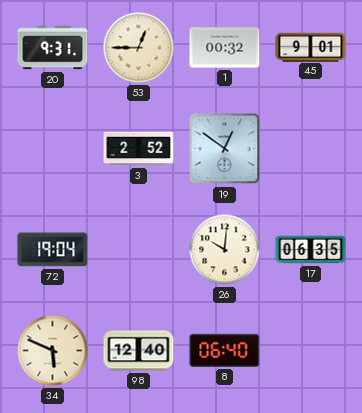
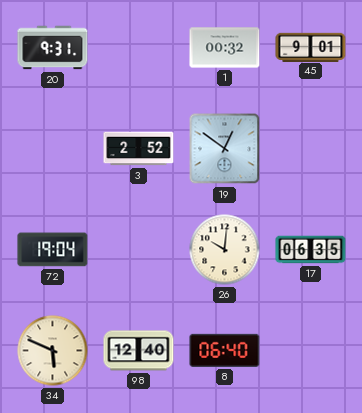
53: 12:45 -> none (139, 48)
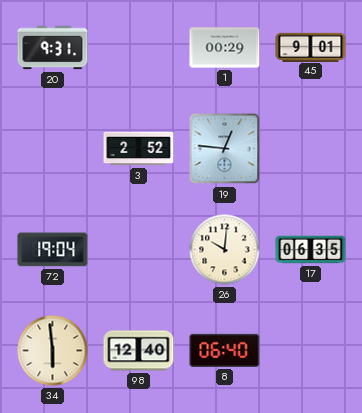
1: 00:32 -> 00:29 (225, 48)
19: 12:51 -> 12:46 (225, 149)
34: 5:49 -> 5:59 (53, 351)
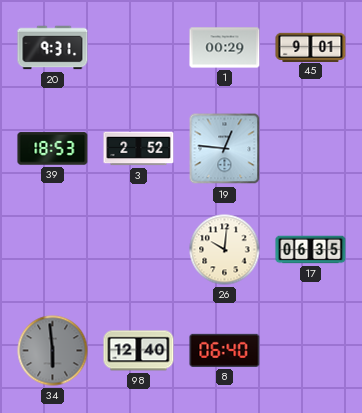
39: none -> 18:53 (53, 149)
72: 19:04 -> none (53, 250)
34 dial: cream -> grey (53, 351)
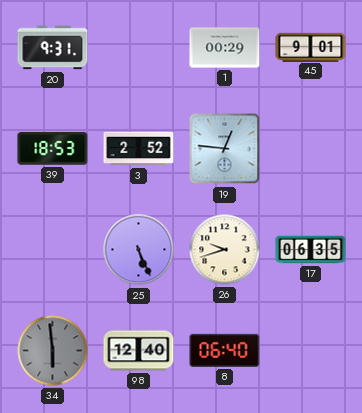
25: none -> 5:26 (139, 250)
26: 10:01 -> 9:42 (225, 250)
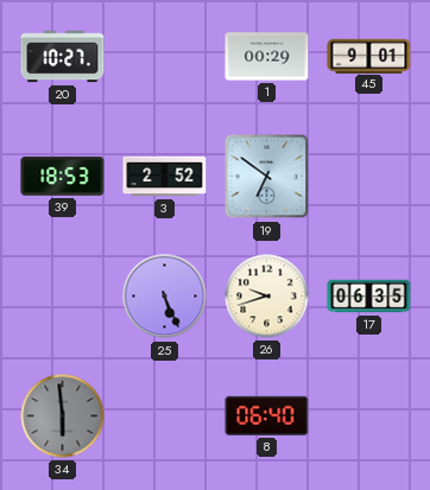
20: 9:31 -> 10:27 (63, 57)
19: 12:46 -> 6:51 (267, 177)
98: 12:40 -> none (139, 351)
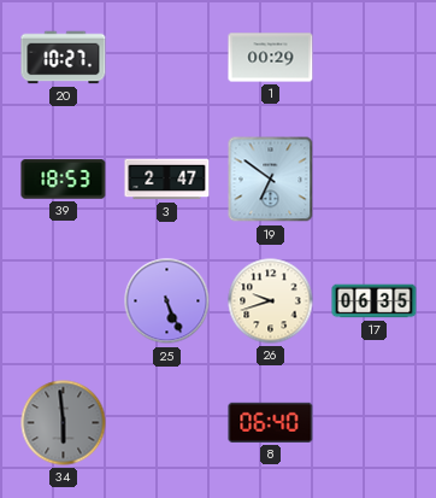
45: 9:01 -> none (369, 56)
3: 2:52 -> 2:47 (167, 180)
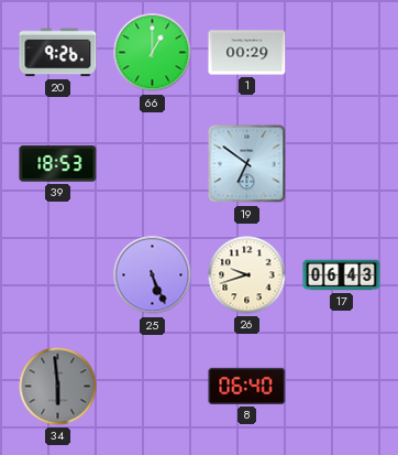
20: 10:27 -> 9:26 (58, 53)
66: none -> 1:00 (153, 53)
3: 2:47 -> none (167, 180)
17: 06:35 -> 06:43 (342, 275)
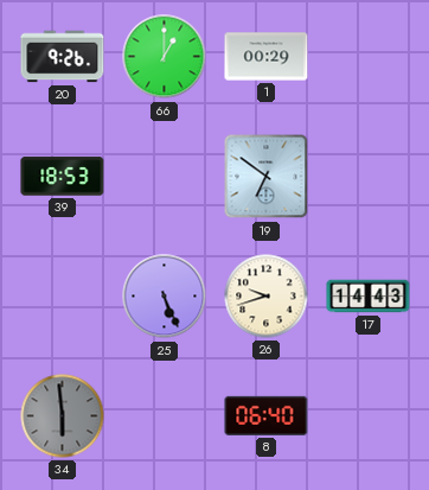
17: 06:43 -> 14:43 (369, 297)
